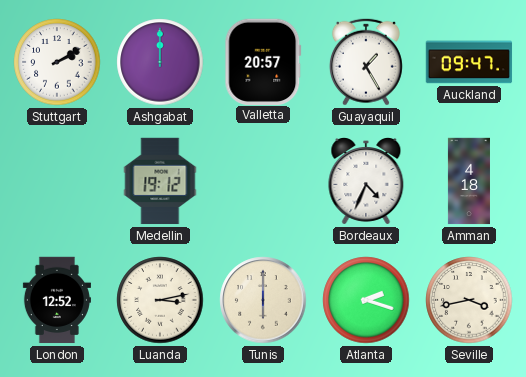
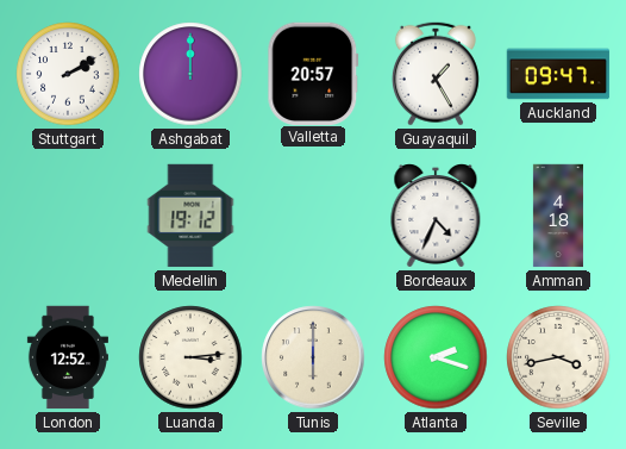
Luanda: 3:13 -> 3:14 (190, 357)
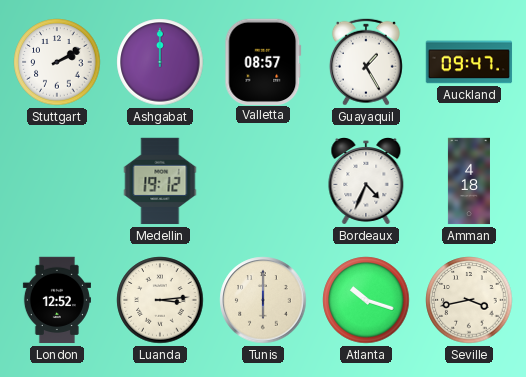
Valletta: 20:57 -> 08:57 (263, 61)
Atlanta: 2:18 -> 10:18 (366, 300)
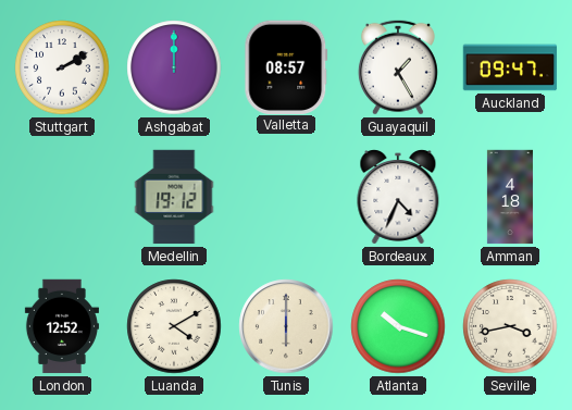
Luanda: 3:14 -> 4:10 (174, 326)
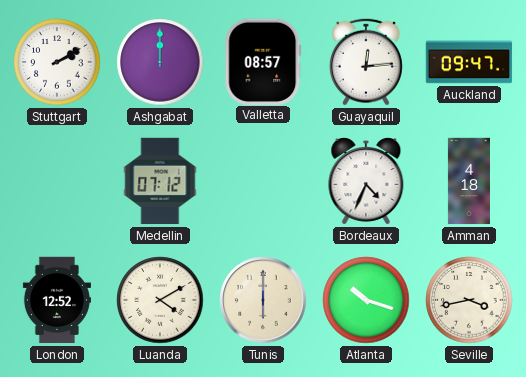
Guayaquil: 1:25 -> 12:14 (366, 62)
Medellin: 19:12 -> 07:12 (160, 181)
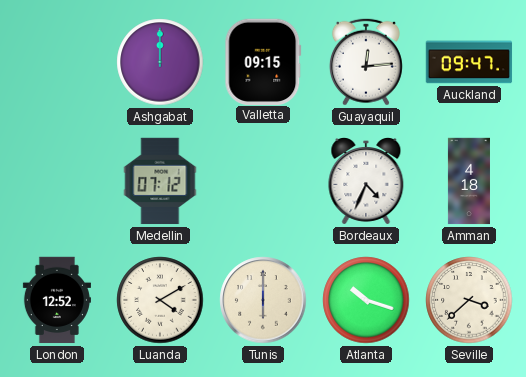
Stuttgart: 2:10 -> none (57, 62)
Valletta: 08:57 -> 09:15 (263, 61)
Seville: 3:43 -> 3:38 (469, 300)
